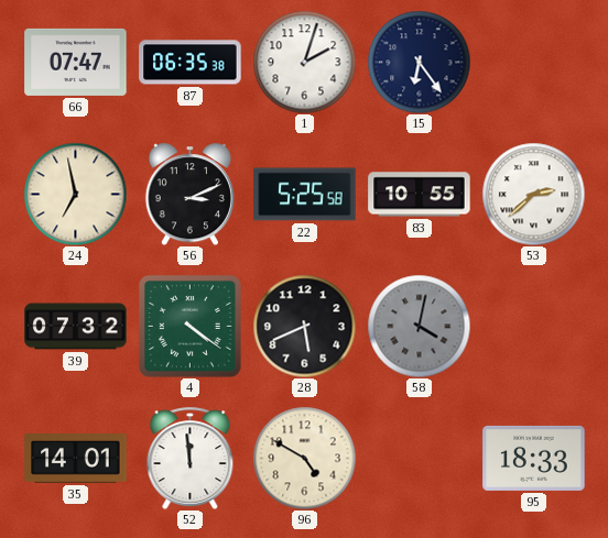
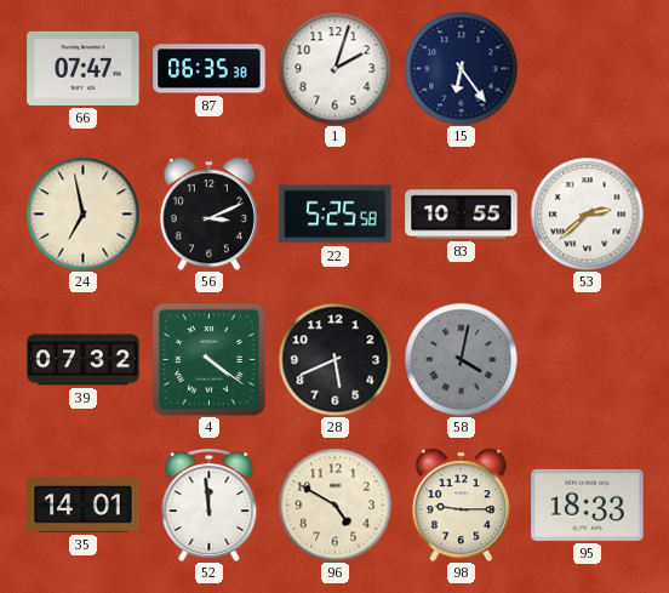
98: none -> 9:15 (461, 504)
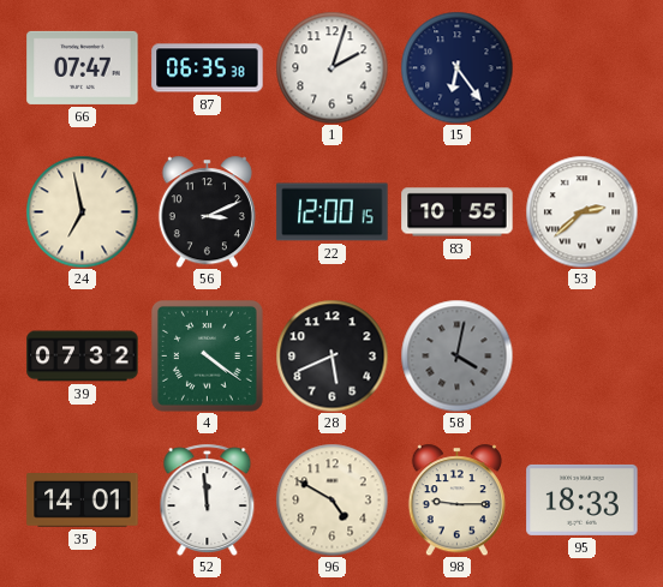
22: 5:25 -> 12:00 (333, 212)
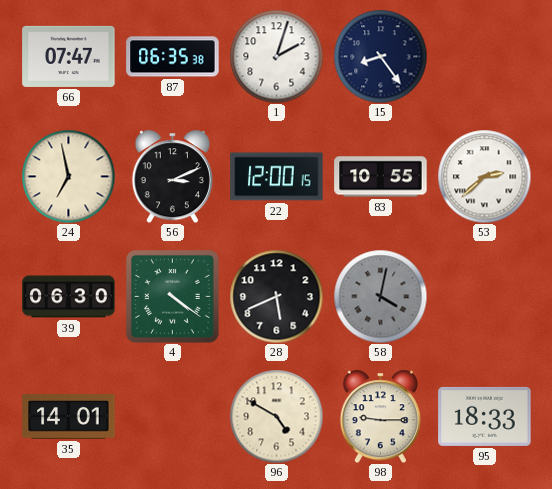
15: 6:24 -> 8:24 (380, 56)
39: 07:32 -> 06:30 (69, 297)
52: 11:59 -> none (208, 499)
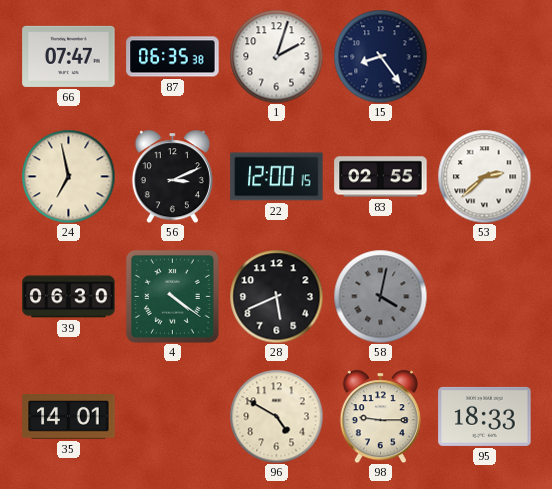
83: 10:55 -> 02:55 (381, 177)
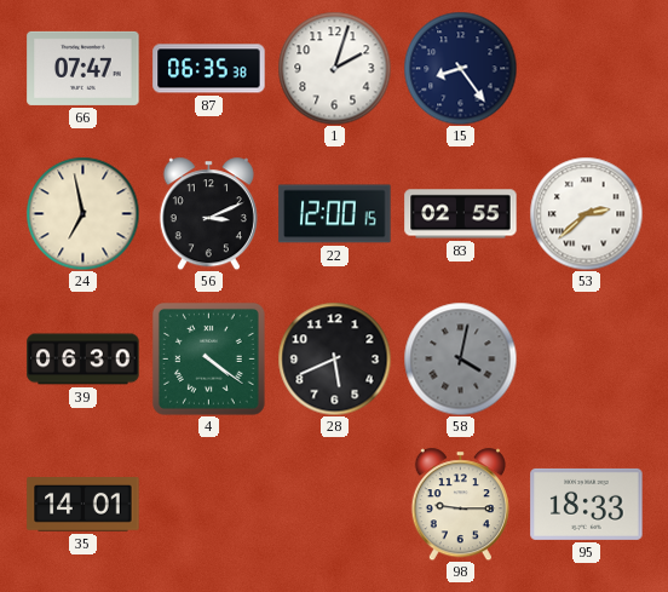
96: 4:50 -> none (276, 416)
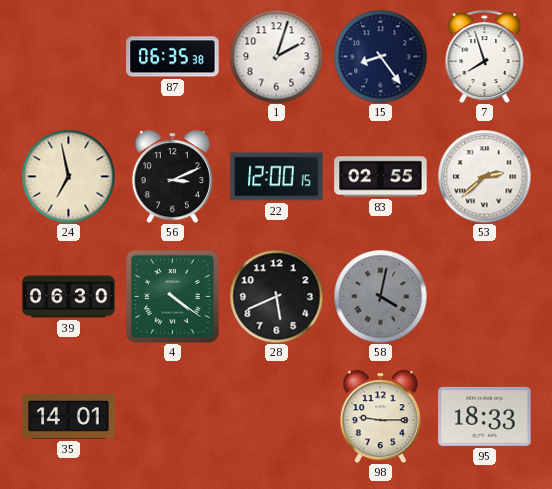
66: 07:47 -> none (83, 68)
7: none -> 7:57 (485, 56)
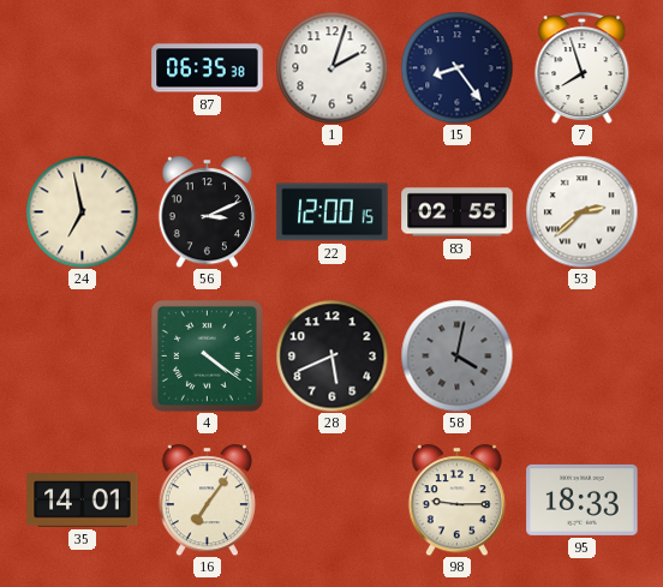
39: 06:30 -> none (69, 297)
16: none -> 7:06 (207, 499)
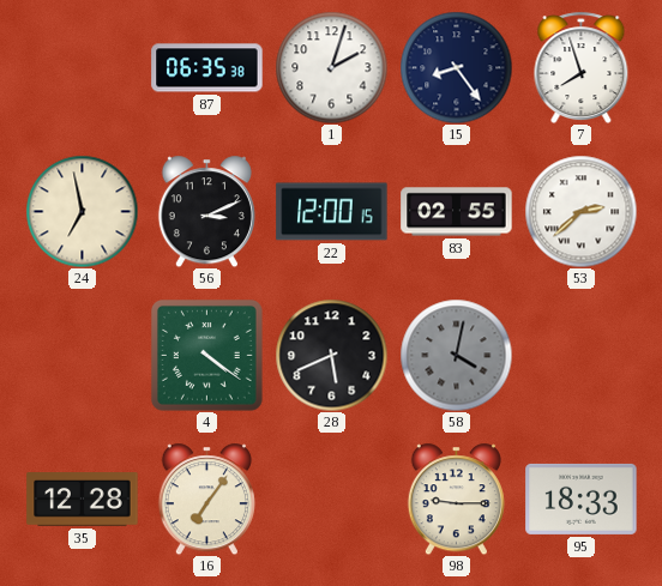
35: 14:01 -> 12:28 (83, 500)
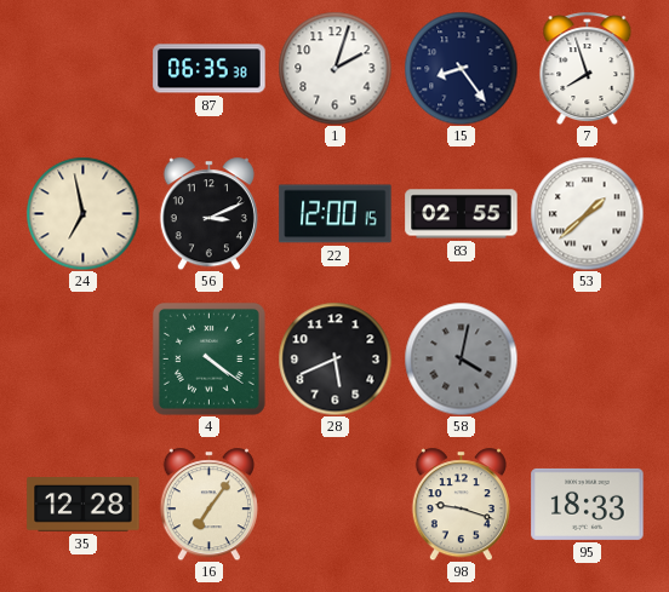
53: 2:38 -> 1:38 (587, 213)
98: 9:15 -> 9:18 (461, 504)
